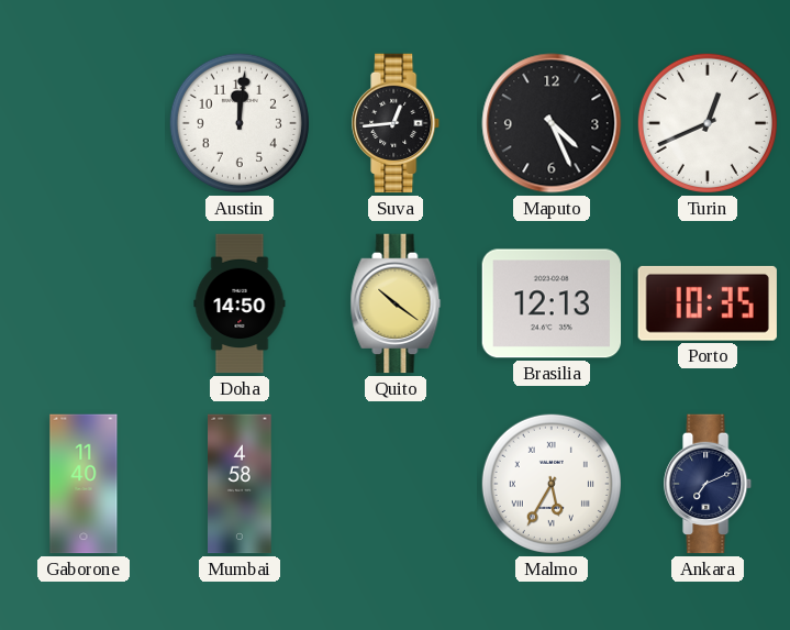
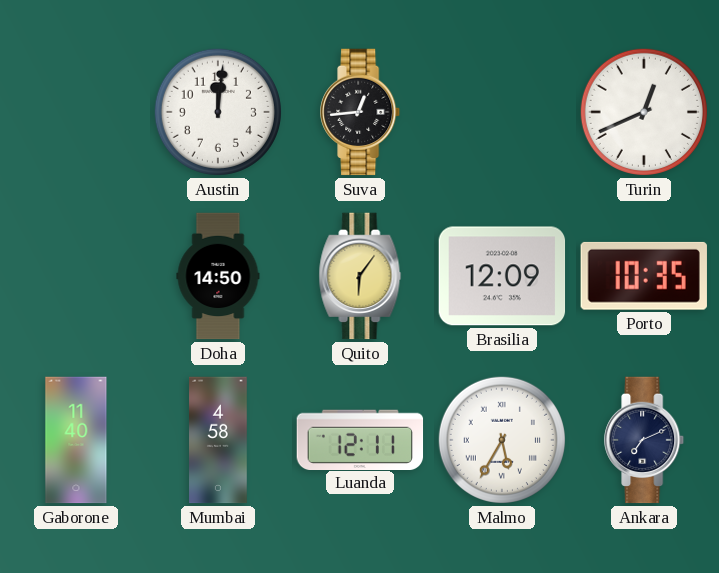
Maputo: 4:26 -> none (552, 123)
Quito: 10:21 -> 6:06 (360, 276)
Brasilia: 12:13 -> 12:09 (502, 276)
Luanda: none -> 12:11 (360, 439)
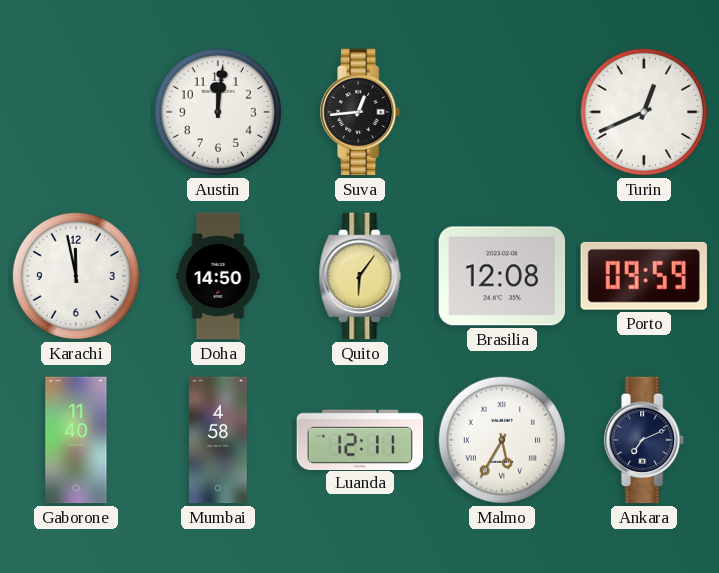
Karachi: none -> 11:58 (76, 276)
Brasilia: 12:09 -> 12:08 (502, 276)
Porto: 10:35 -> 09:59 (644, 276)
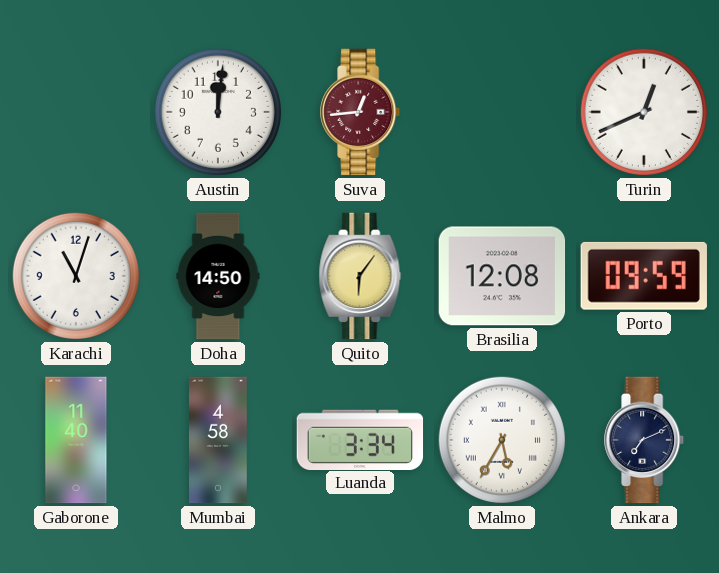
Suva dial: black -> burgundy (361, 112)
Karachi: 11:58 -> 11:03 (76, 276)
Luanda: 12:11 -> 3:34 (360, 439)
